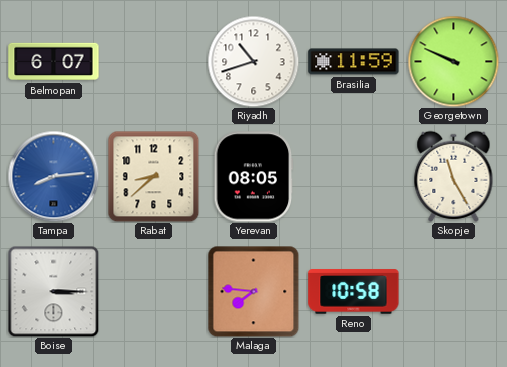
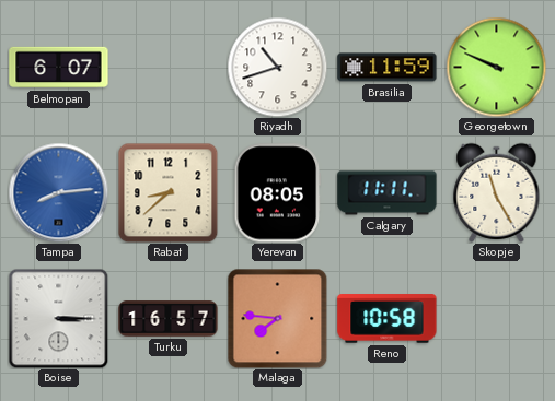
Calgary: none -> 11:11 (388, 193)
Turku: none -> 16:57 (169, 319)
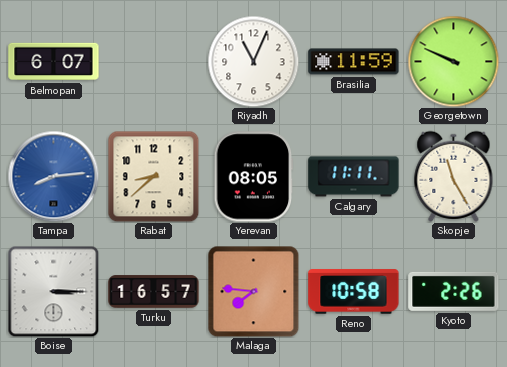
Riyadh: 10:42 -> 11:04 (253, 61)
Kyoto: none -> 2:26 (454, 291)
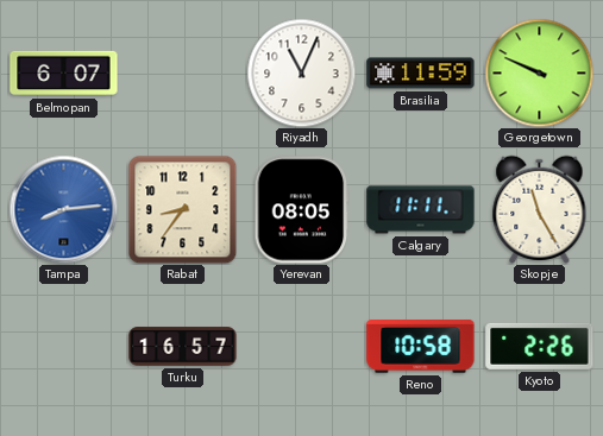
Rabat: 8:38 -> 8:36 (182, 209)
Boise: 3:15 -> none (53, 291)
Malaga: 7:46 -> none (253, 291)
